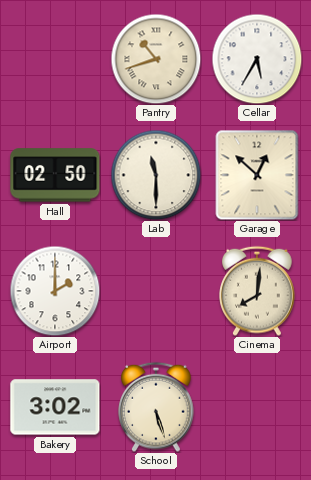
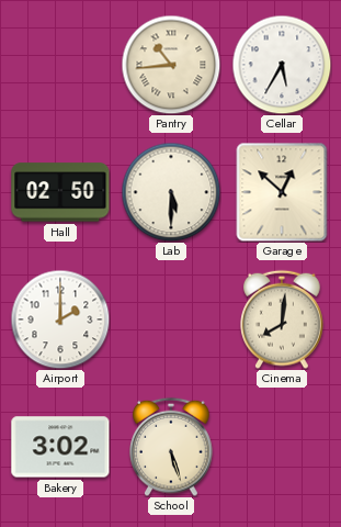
Pantry: 10:42 -> 10:44 (171, 65)
Lab: 11:30 -> 5:30 (171, 192)
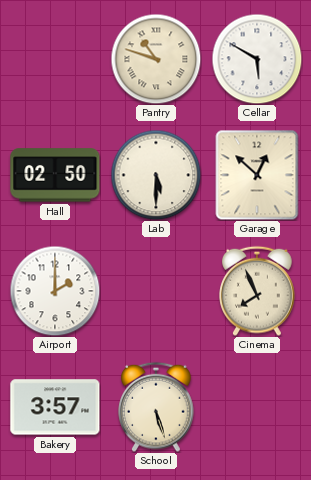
Pantry: 10:44 -> 10:48 (156, 59)
Cellar: 5:35 -> 5:50 (257, 59)
Cinema: 8:01 -> 7:56 (257, 291)
Bakery: 3:02 -> 3:57 (55, 407)
